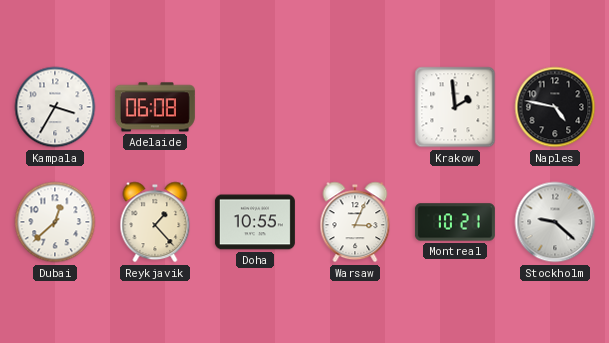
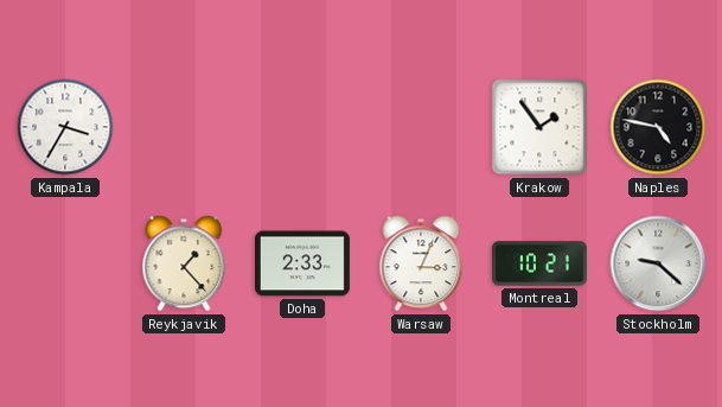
Adelaide: 06:08 -> none (155, 107)
Krakow: 1:59 -> 1:54 (539, 127)
Dubai: 12:38 -> none (55, 222)
Doha: 10:55 -> 2:33 (302, 263)
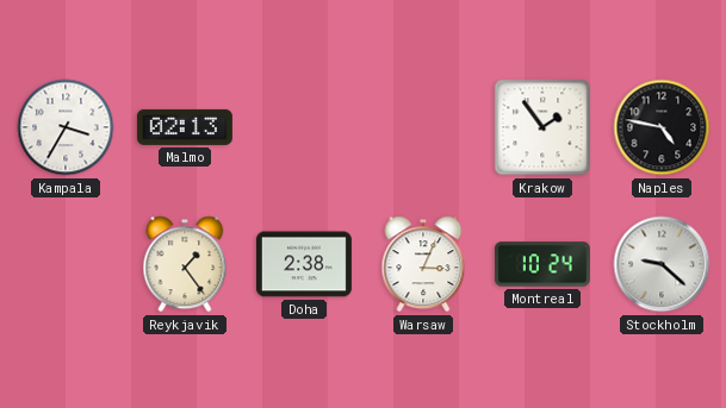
Malmo: none -> 02:13 (185, 127)
Reykjavik: 1:23 -> 1:24 (185, 264)
Doha: 2:33 -> 2:38 (304, 264)
Montreal: 10:21 -> 10:24 (542, 264)
